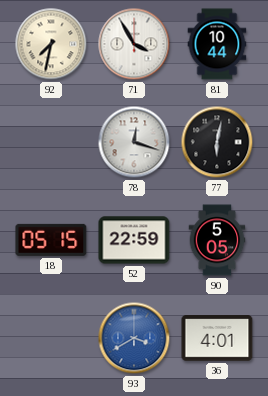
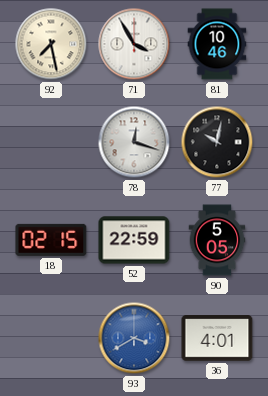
92: 7:32 -> 7:28 (51, 44)
81: 10:44 -> 10:46 (217, 44)
77: 6:02 -> 10:02 (217, 142)
18: 05:15 -> 02:15 (51, 240)
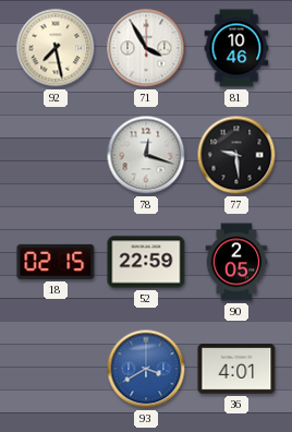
77: 10:02 -> 9:29 (236, 155)
90: 5:05 -> 2:05 (236, 262)
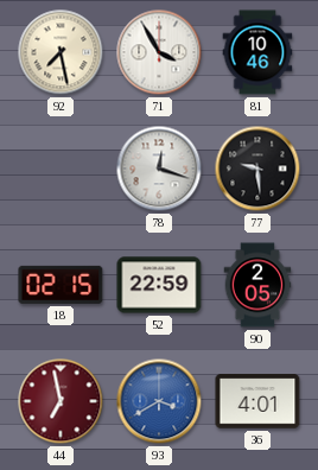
44: none -> 6:58 (61, 401)
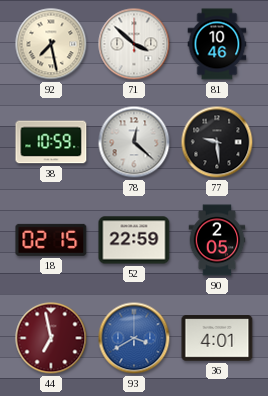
71: 3:55 -> 3:52 (134, 44)
38: none -> 10:59 (51, 142)
78: 12:18 -> 12:22 (134, 142)
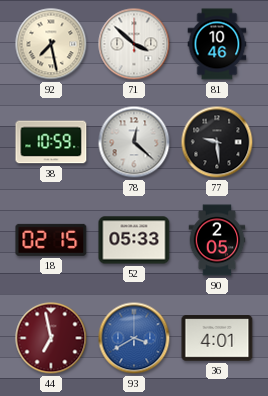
52: 22:59 -> 05:33 (134, 240)
